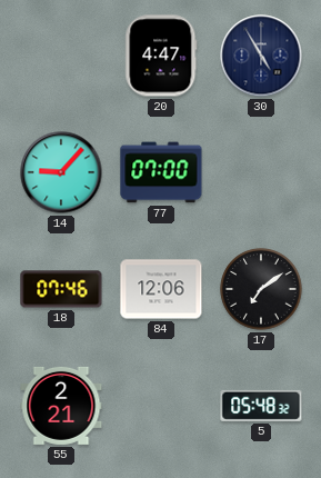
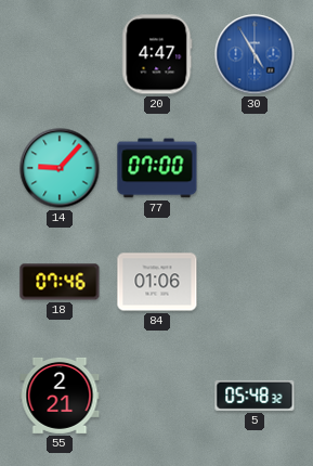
30 dial: navy -> blue (255, 54)
84: 12:06 -> 01:06 (157, 282)
17: 7:09 -> none (261, 289)
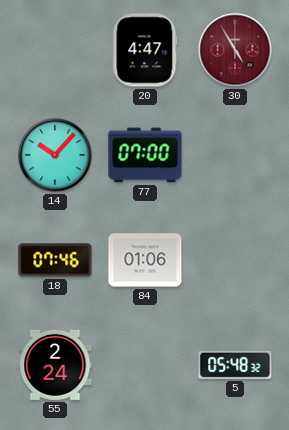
30 dial: blue -> burgundy (235, 50)
14: 9:07 -> 10:07 (55, 155)
55: 2:21 -> 2:24 (55, 365)
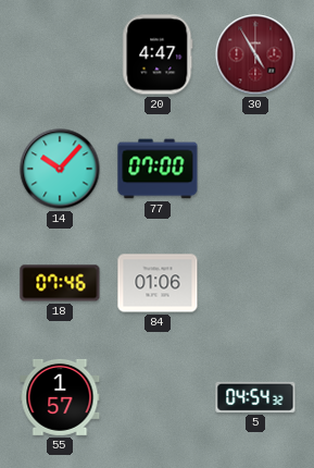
55: 2:24 -> 1:57 (60, 397)
5: 05:48 -> 04:54 (255, 397)
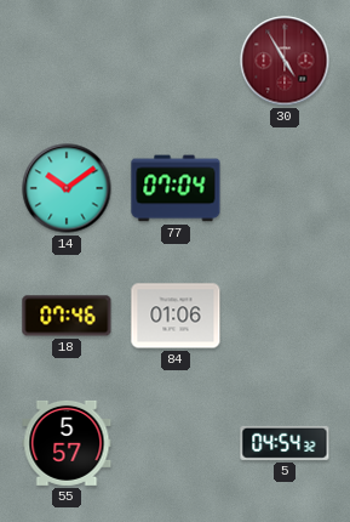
20: 4:47 -> none (158, 54)
14: 10:07 -> 10:09 (67, 188)
77: 07:00 -> 07:04 (176, 188)
55: 1:57 -> 5:57 (67, 443)
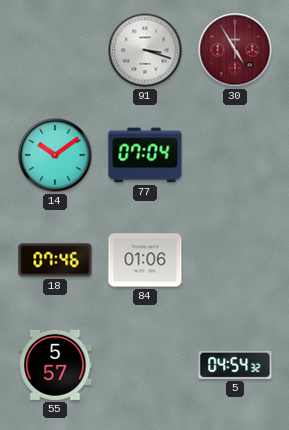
91: none -> 3:18 (145, 50)
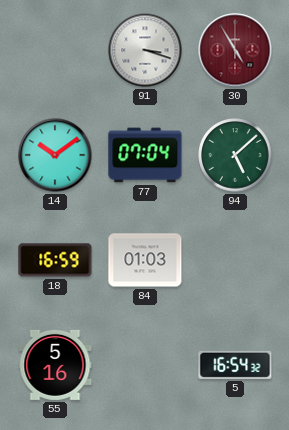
94: none -> 5:08 (235, 155)
18: 07:46 -> 16:59 (55, 260)
84: 01:06 -> 01:03 (145, 260)
55: 5:57 -> 5:16 (55, 365)
5: 04:54 -> 16:54 (235, 365)
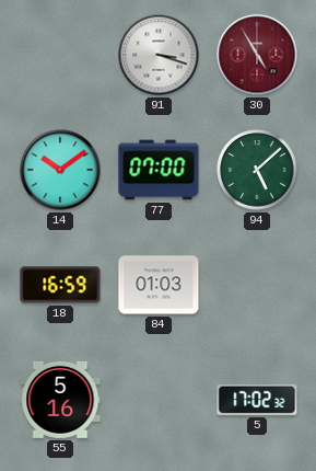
77: 07:04 -> 07:00 (159, 170)
5: 16:54 -> 17:02 (257, 400)
